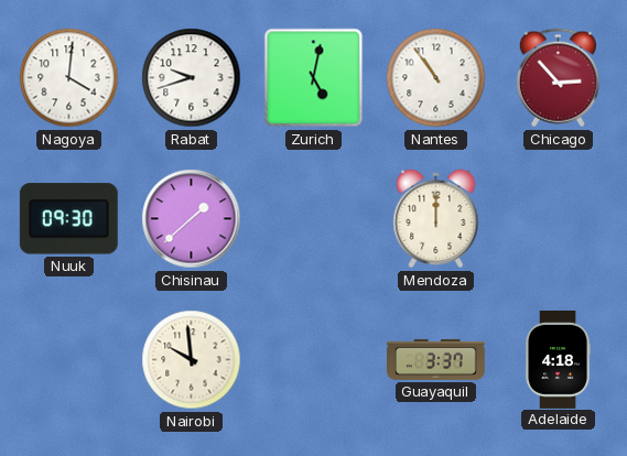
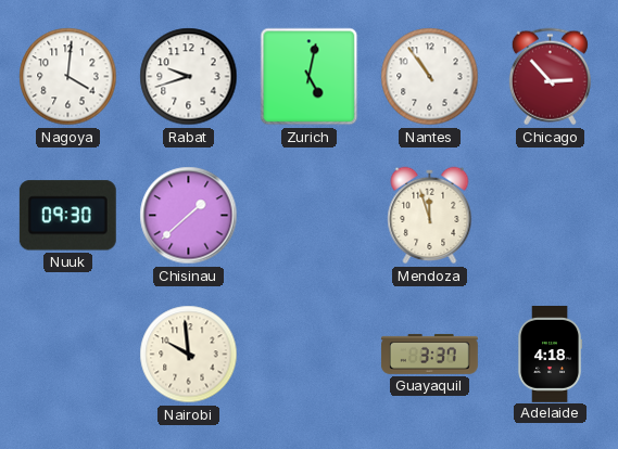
Mendoza: 12:00 -> 11:57 (430, 216)
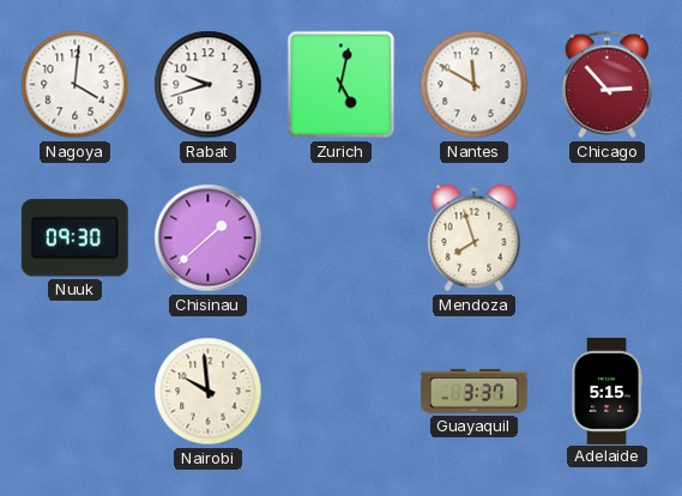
Nantes: 10:54 -> 11:50 (475, 85)
Mendoza: 11:57 -> 7:57 (475, 238)
Adelaide: 4:18 -> 5:15 (606, 391)
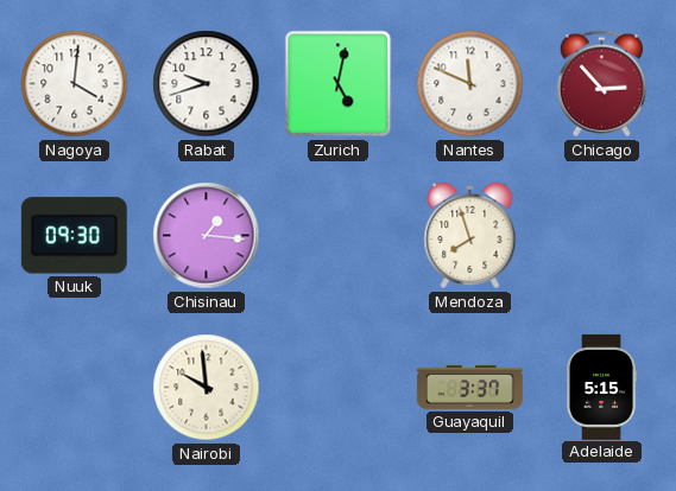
Nantes: 11:50 -> 11:49 (470, 84)
Chisinau: 1:38 -> 1:16 (207, 236)
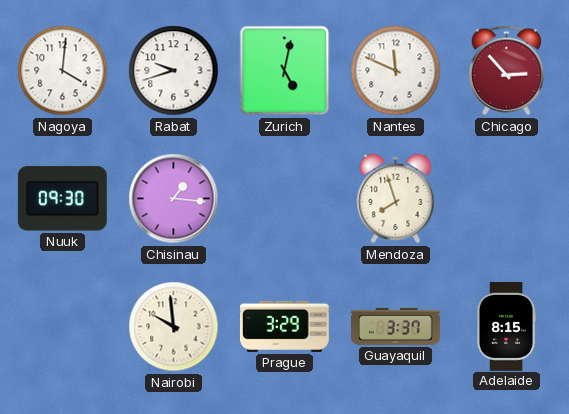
Prague: none -> 3:29 (284, 326)
Adelaide: 5:15 -> 8:15 (506, 326)
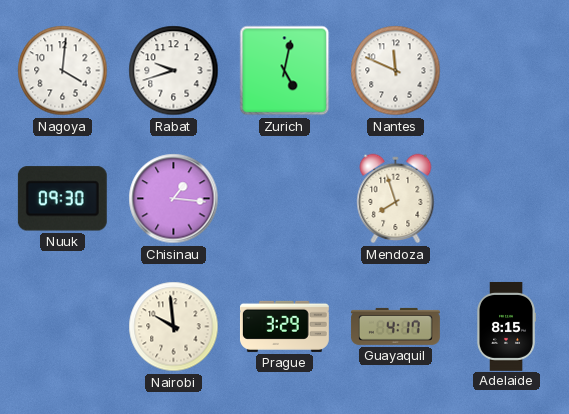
Chicago: 2:53 -> none (506, 71)
Guayaquil: 3:37 -> 4:17 (395, 326)
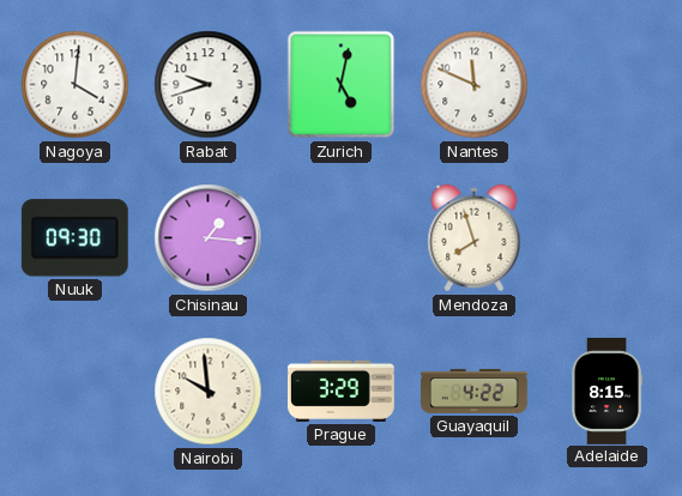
Guayaquil: 4:17 -> 4:22 (473, 391)
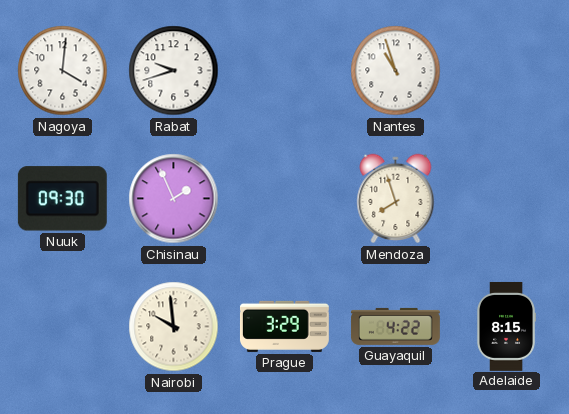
Zurich: 5:02 -> none (342, 85)
Nantes: 11:49 -> 10:57 (396, 71)
Chisinau: 1:16 -> 1:56 (174, 199)
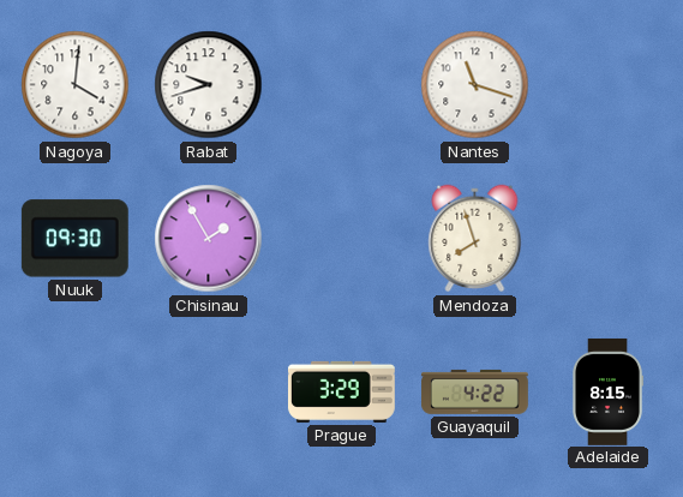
Nantes: 10:57 -> 11:18 (475, 85)
Chisinau: 1:56 -> 1:55 (209, 239)
Nairobi: 9:59 -> none (174, 327)
